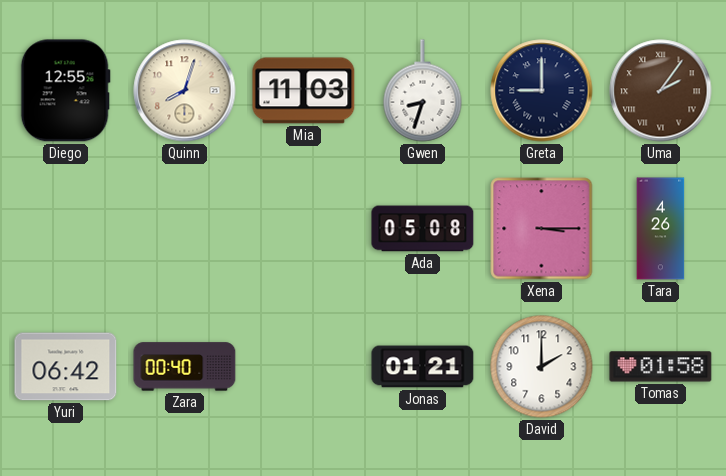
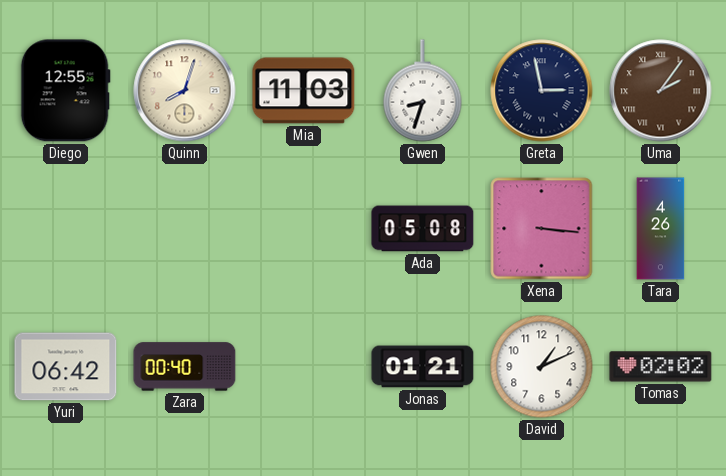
Greta: 9:00 -> 2:58 (542, 91)
Xena: 3:15 -> 3:16 (542, 229)
David: 2:00 -> 1:11 (542, 367)
Tomas: 01:58 -> 02:02 (661, 367)
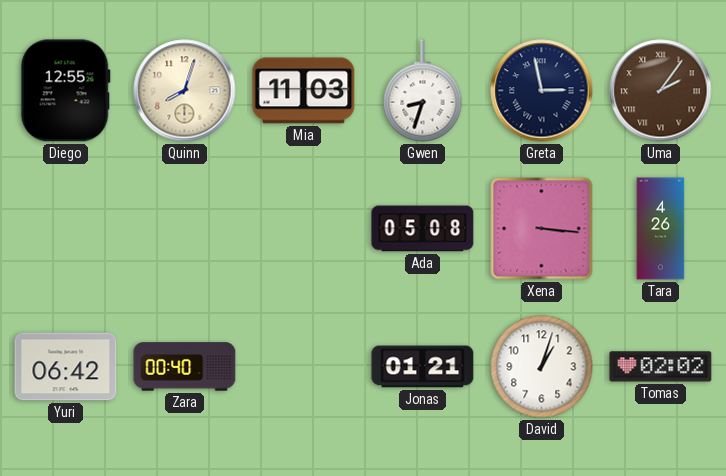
David: 1:11 -> 1:03 (542, 367)
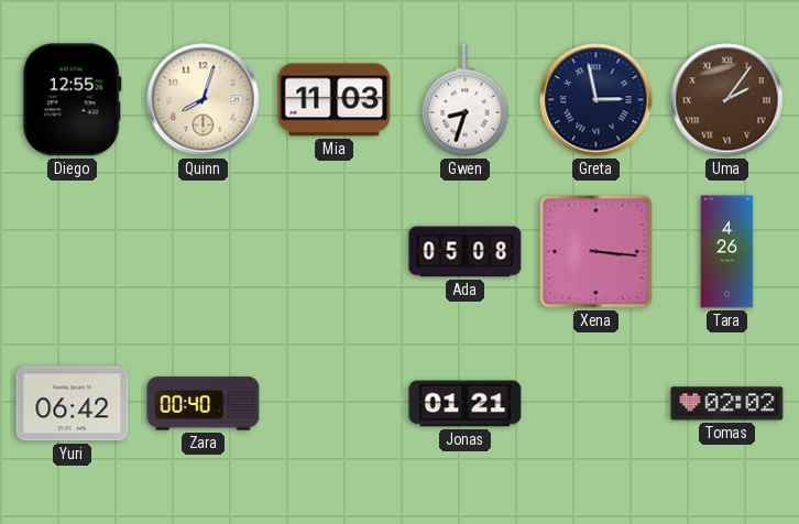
David: 1:03 -> none (542, 367)
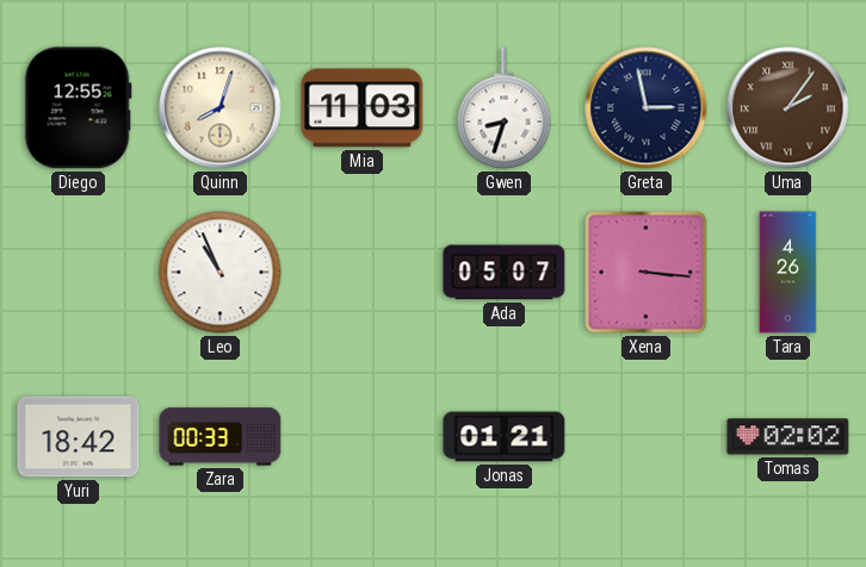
Leo: none -> 10:56 (221, 273)
Ada: 05:08 -> 05:07 (505, 273)
Yuri: 06:42 -> 18:42 (79, 437)
Zara: 00:40 -> 00:33 (221, 437)
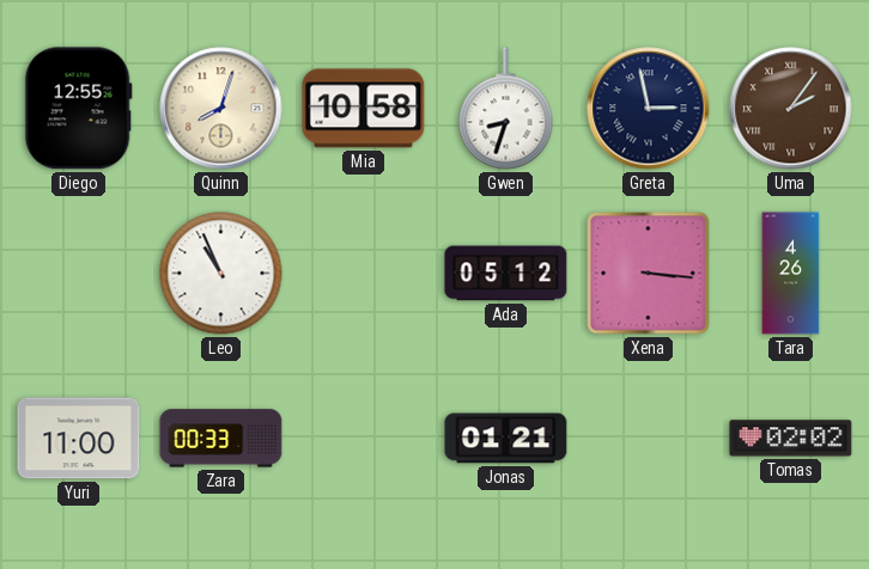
Mia: 11:03 -> 10:58 (364, 109)
Ada: 05:07 -> 05:12 (506, 274)
Yuri: 18:42 -> 11:00 (79, 439)
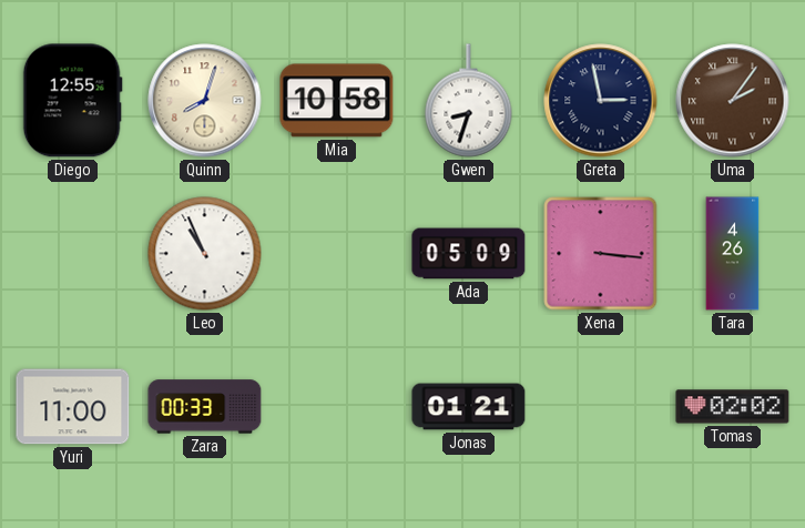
Ada: 05:12 -> 05:09 (469, 254)
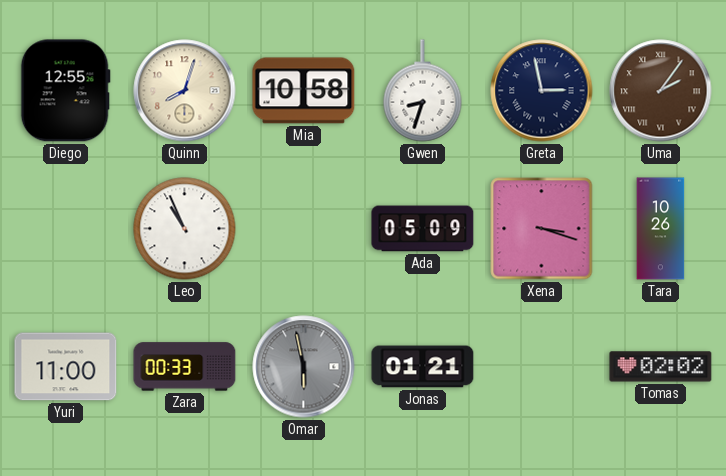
Xena: 3:16 -> 3:18 (542, 229)
Tara: 4:26 -> 10:26 (661, 229)
Omar: none -> 5:58 (304, 367)
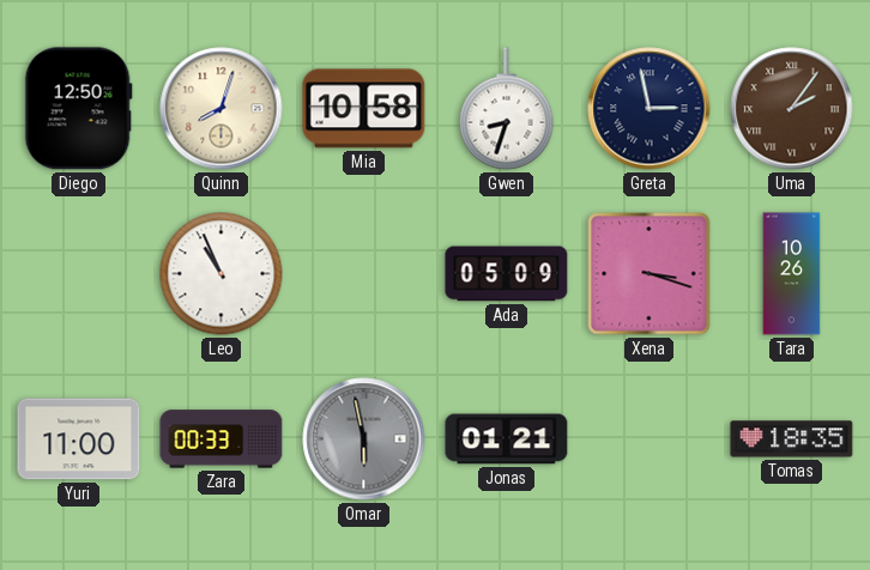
Diego: 12:55 -> 12:50 (78, 109)
Tomas: 02:02 -> 18:35 (792, 439)
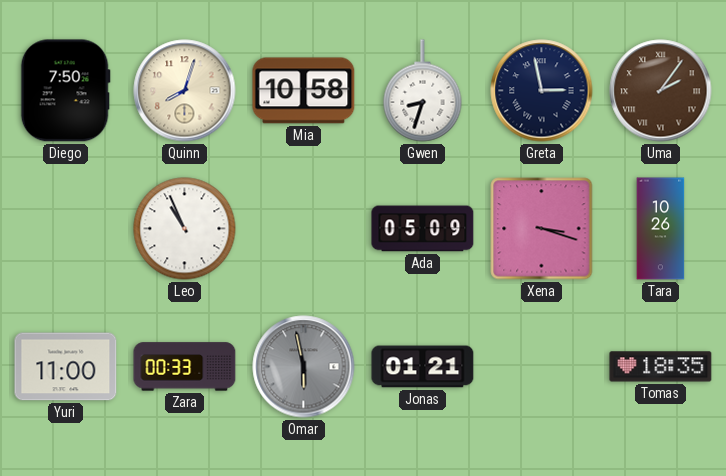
Diego: 12:50 -> 7:50 (65, 91)
